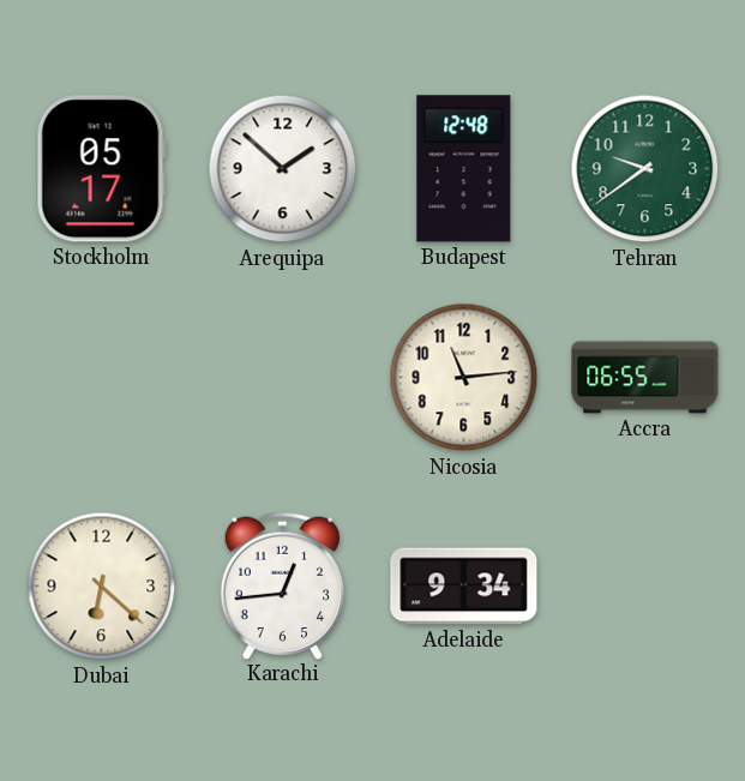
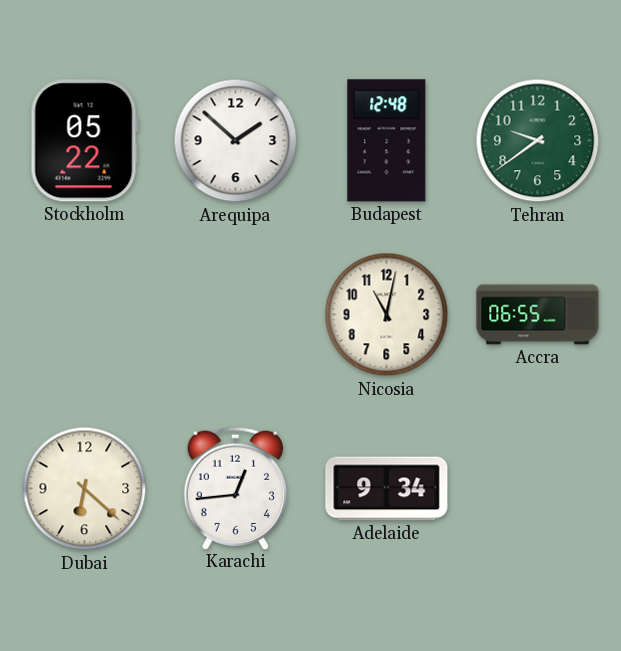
Stockholm: 05:17 -> 05:22 (84, 141)
Nicosia: 11:14 -> 11:02 (387, 315)
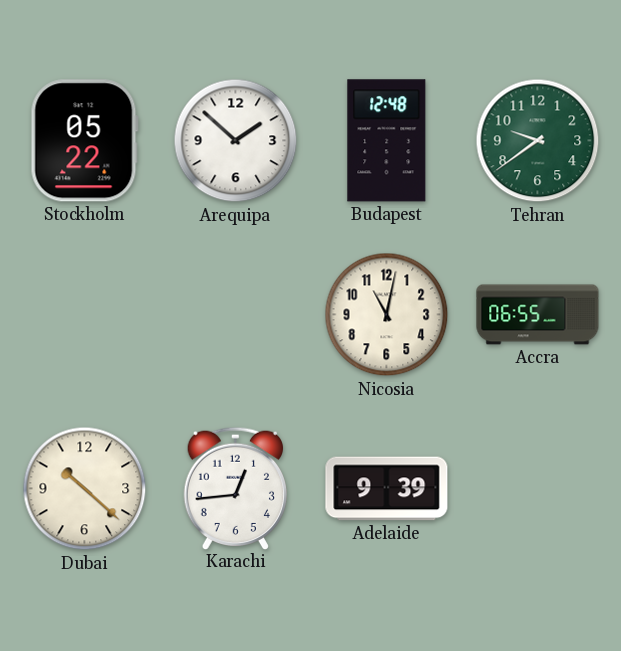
Dubai: 6:22 -> 10:22 (85, 489)
Adelaide: 9:34 -> 9:39 (387, 489)
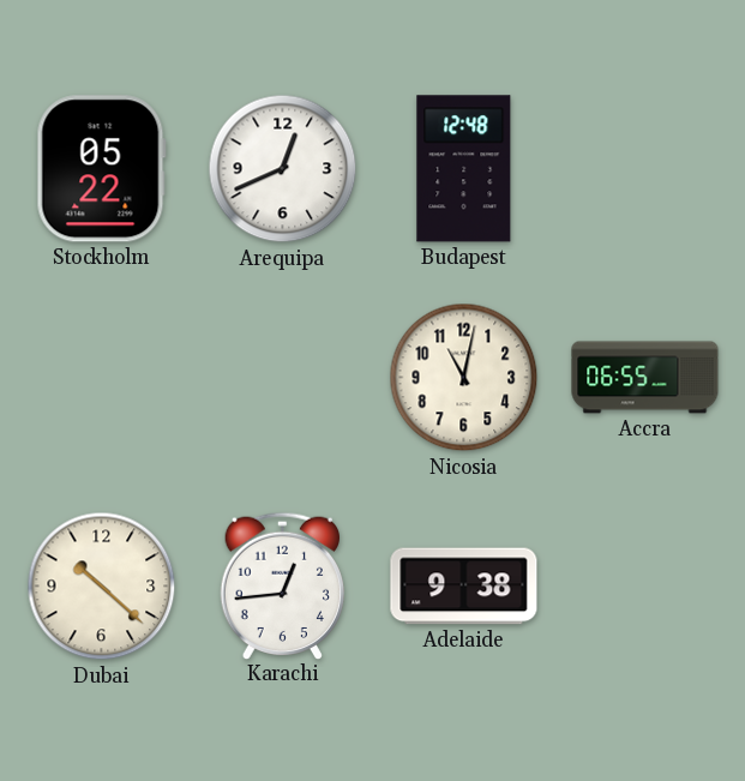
Arequipa: 1:52 -> 12:41 (283, 169)
Tehran: 9:39 -> none (538, 141)
Adelaide: 9:39 -> 9:38 (464, 587)
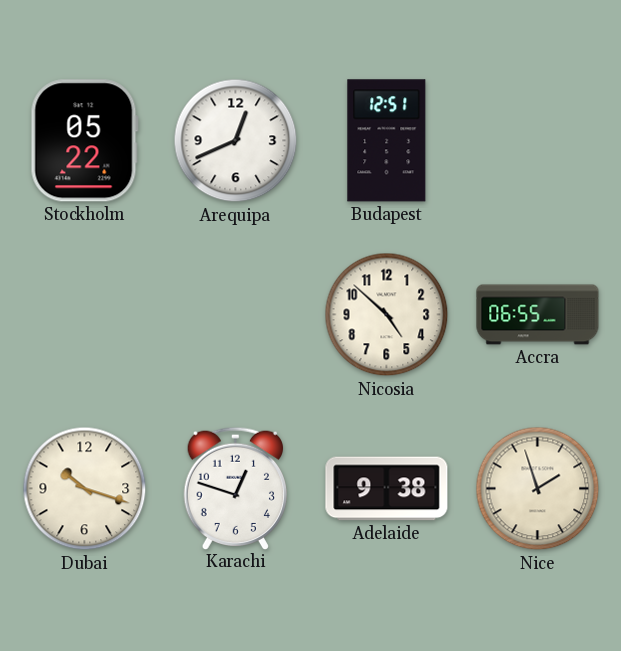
Budapest: 12:48 -> 12:51 (387, 141)
Nicosia: 11:02 -> 4:52 (387, 315)
Dubai: 10:22 -> 10:18 (85, 489)
Karachi: 12:44 -> 12:48 (235, 488)
Nice: none -> 1:57 (538, 489)
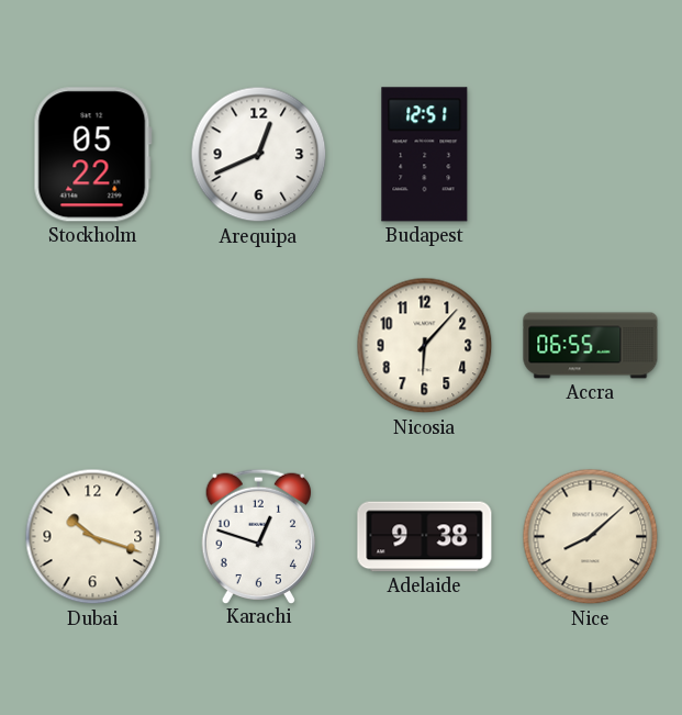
Nicosia: 4:52 -> 6:07 (425, 346)
Nice: 1:57 -> 8:08 (591, 537)
